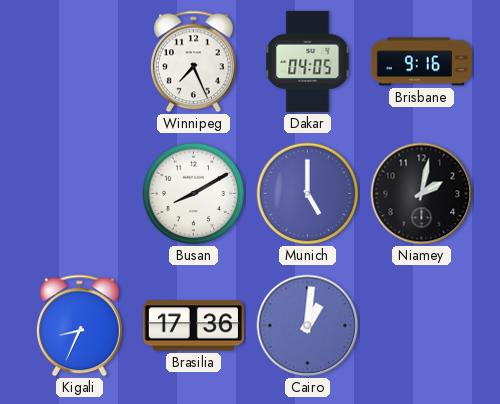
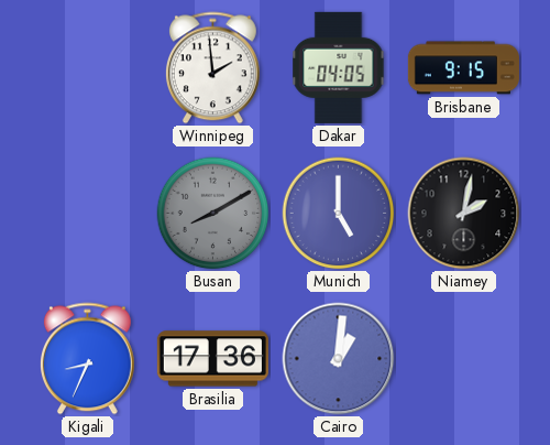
Winnipeg: 7:26 -> 1:59 (212, 68)
Brisbane: 9:16 -> 9:15 (463, 68)
Busan dial: white -> grey (213, 214)
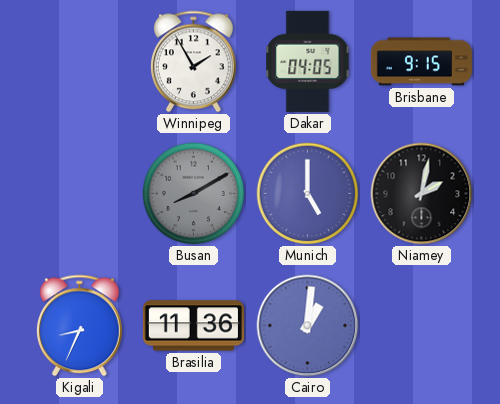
Winnipeg: 1:59 -> 1:55 (193, 62)
Brasilia: 17:36 -> 11:36 (193, 326)
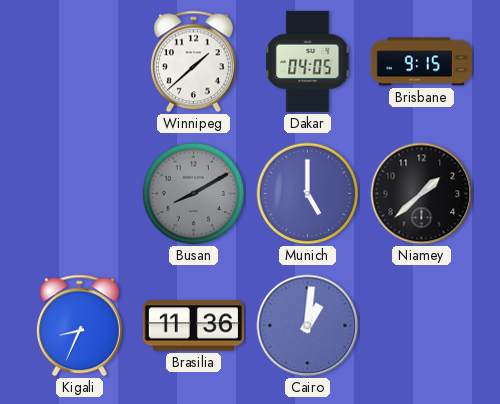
Winnipeg: 1:55 -> 1:38 (193, 62)
Niamey: 2:02 -> 1:38 (422, 194)
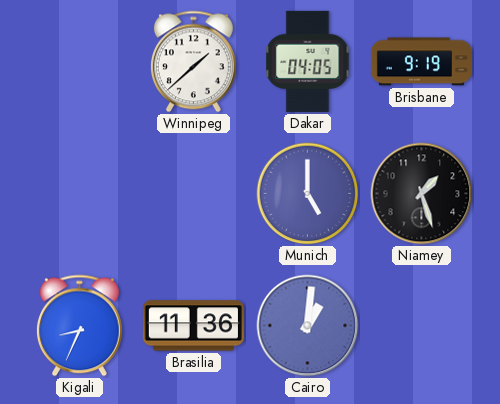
Brisbane: 9:15 -> 9:19 (421, 62)
Busan: 8:10 -> none (194, 194)
Niamey: 1:38 -> 1:27 (422, 194)
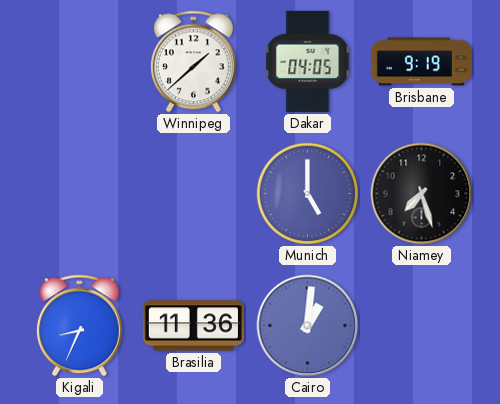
Niamey: 1:27 -> 7:27 (422, 194)
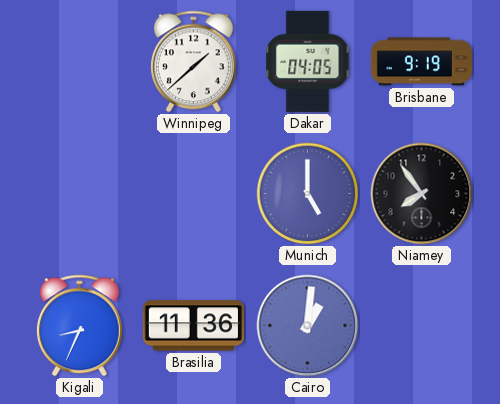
Niamey: 7:27 -> 7:54 (422, 194)
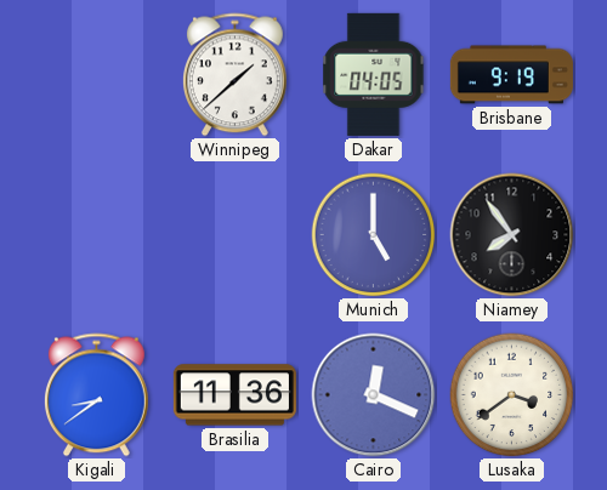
Kigali: 8:34 -> 8:39 (96, 395)
Cairo: 1:01 -> 12:19 (374, 395)
Lusaka: none -> 3:39 (512, 395)
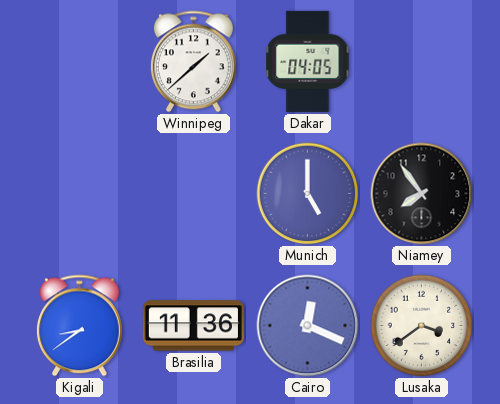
Brisbane: 9:19 -> none (511, 75)
